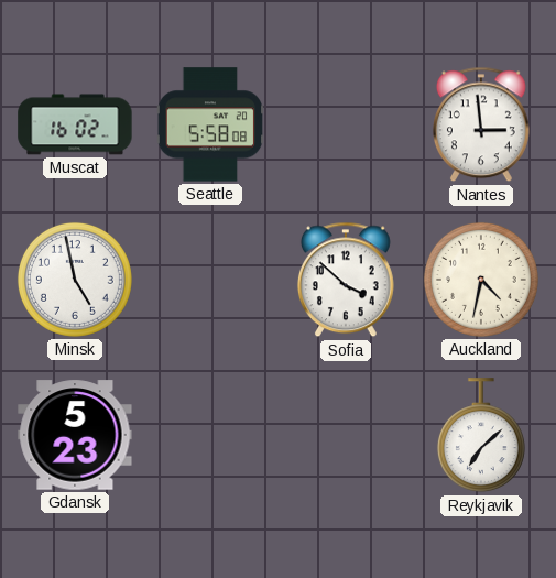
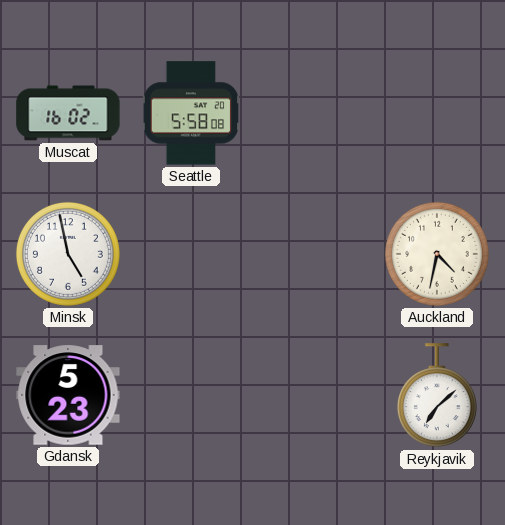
Nantes: 2:59 -> none (481, 124)
Sofia: 3:52 -> none (346, 280)
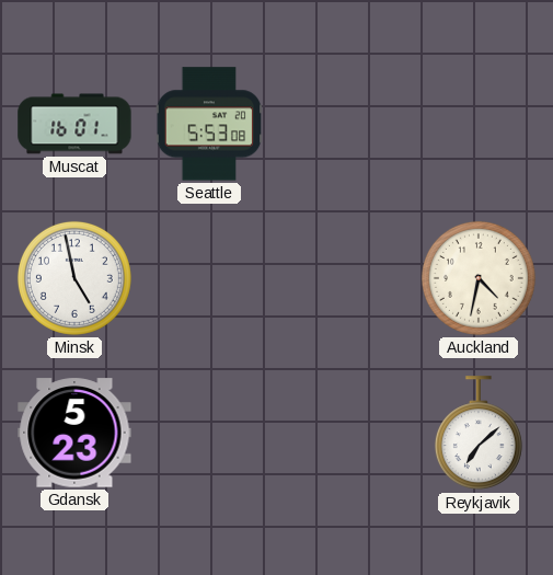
Muscat: 16:02 -> 16:01 (74, 124)
Seattle: 5:58 -> 5:53 (209, 124)
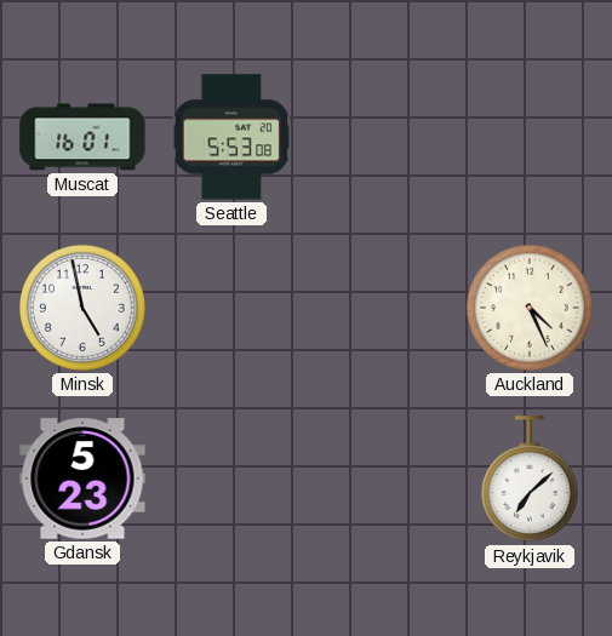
Auckland: 4:32 -> 4:26 (530, 308)
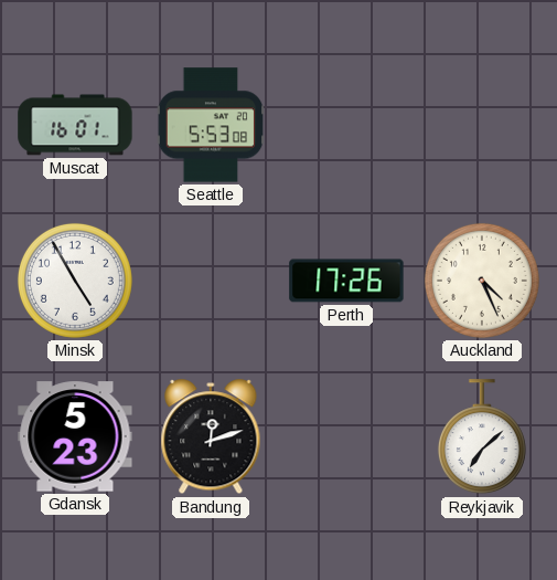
Minsk: 4:58 -> 4:55 (75, 281)
Perth: none -> 17:26 (346, 281)
Bandung: none -> 12:12 (211, 437)
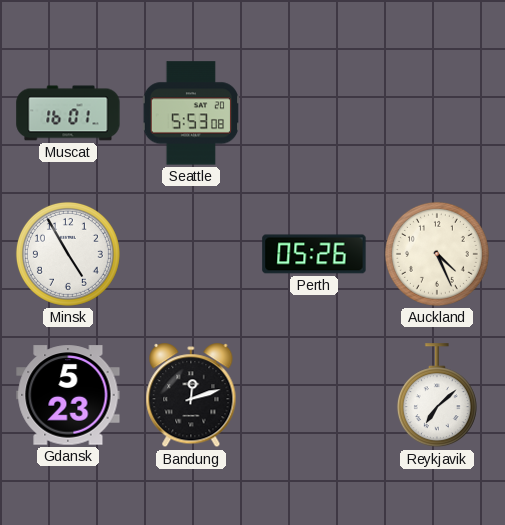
Perth: 17:26 -> 05:26 (314, 254)
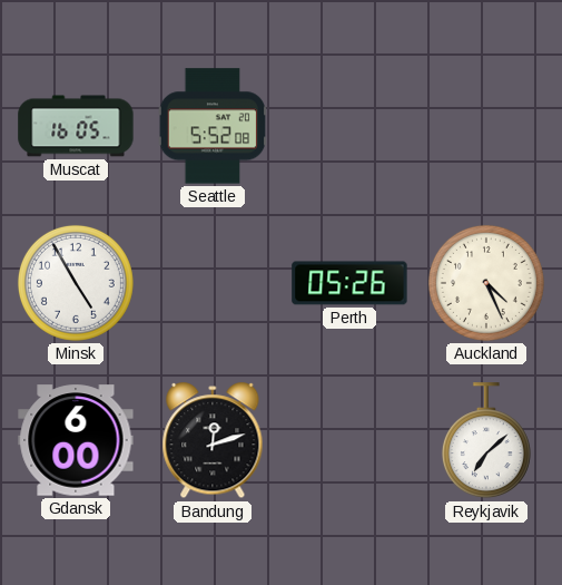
Muscat: 16:01 -> 16:05 (76, 126)
Seattle: 5:53 -> 5:52 (213, 126)
Gdansk: 5:23 -> 6:00 (76, 440)
